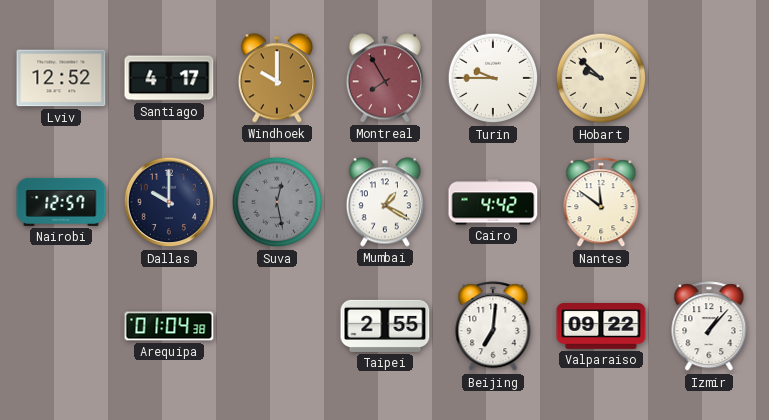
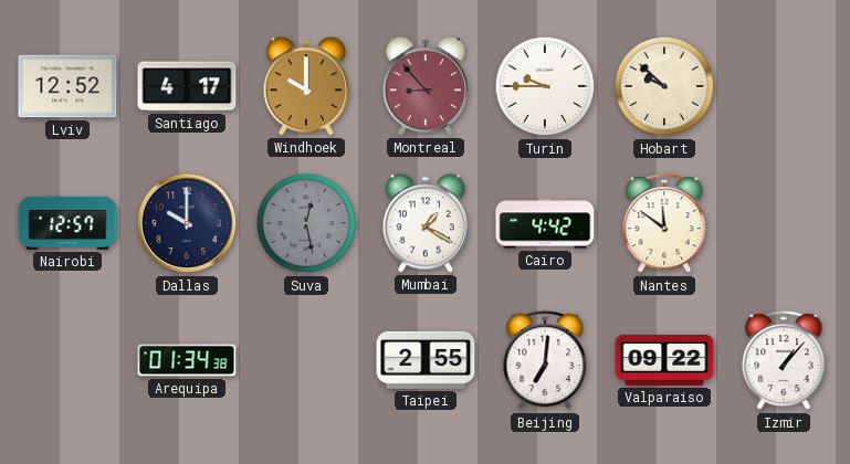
Montreal: 7:55 -> 8:53 (426, 86)
Arequipa: 01:04 -> 01:34 (187, 360)
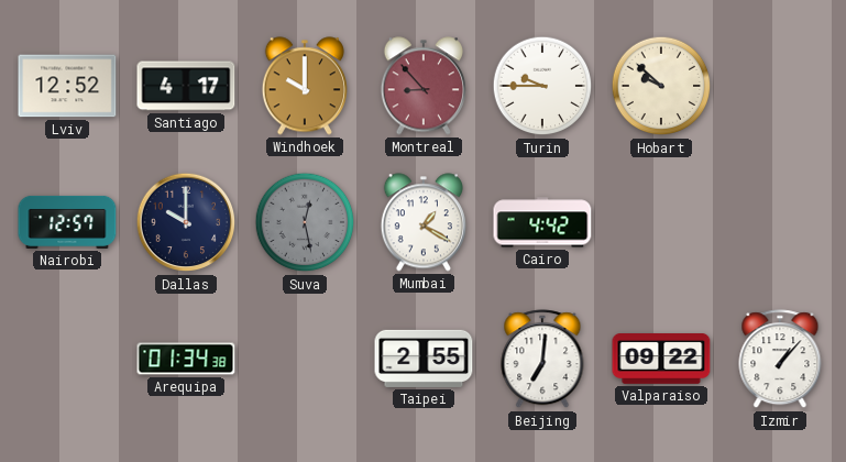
Nantes: 11:51 -> none (664, 224)
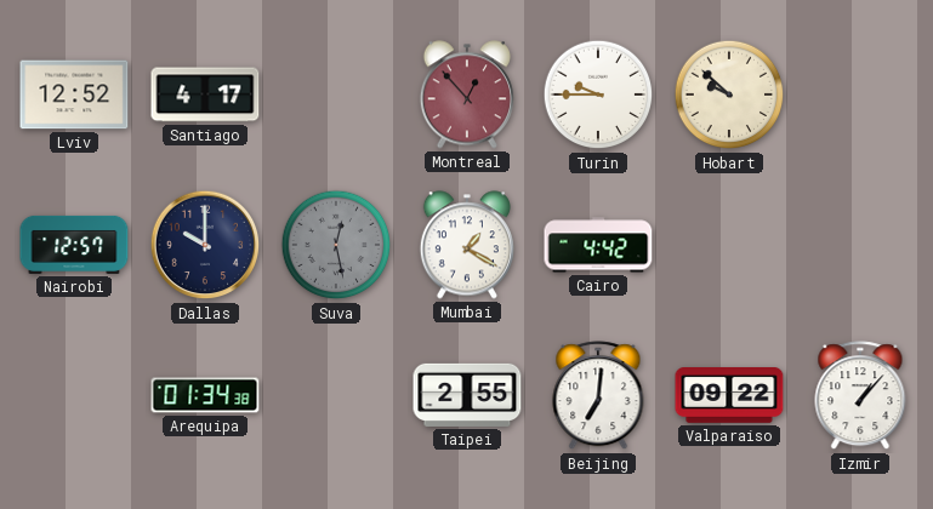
Windhoek: 10:00 -> none (305, 86)
Montreal: 8:53 -> 12:53 (467, 95)
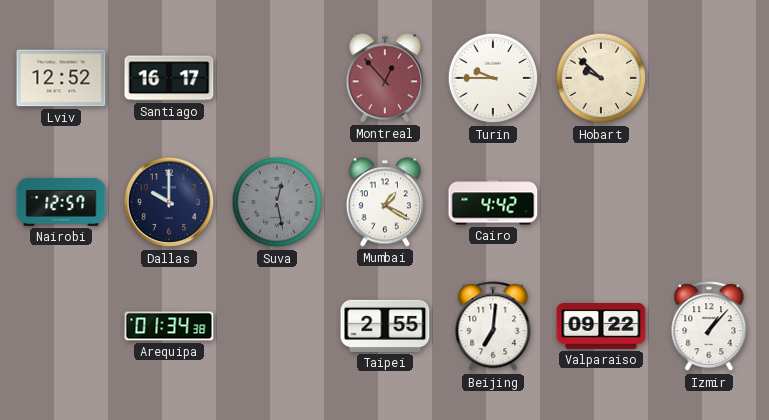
Santiago: 4:17 -> 16:17 (169, 78)
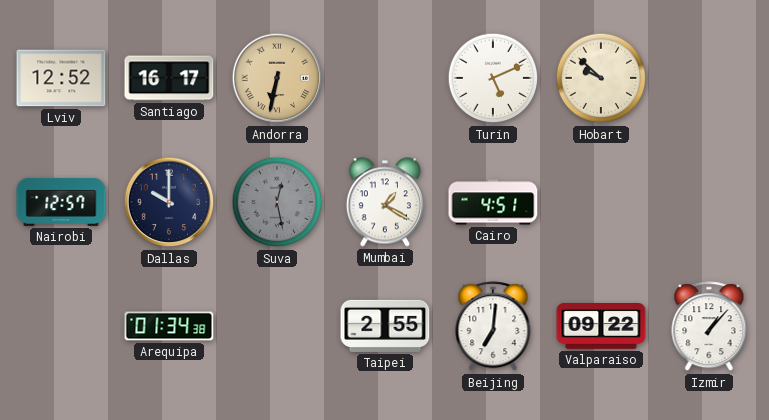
Andorra: none -> 6:32 (277, 78)
Montreal: 12:53 -> none (385, 78)
Turin: 9:45 -> 5:11 (493, 78)
Cairo: 4:42 -> 4:51 (493, 202)
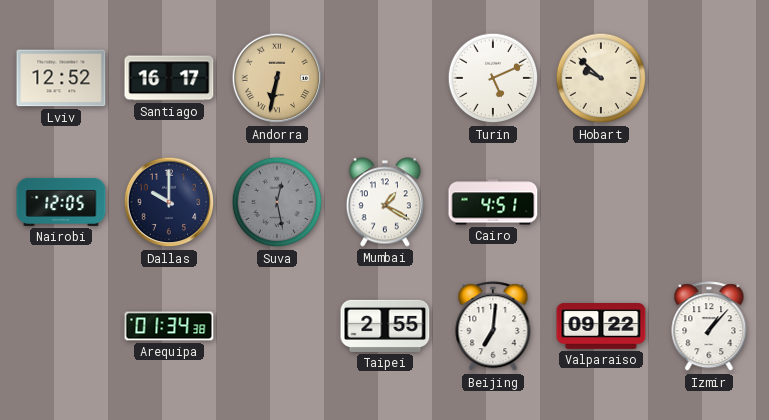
Nairobi: 12:57 -> 12:05 (61, 202)
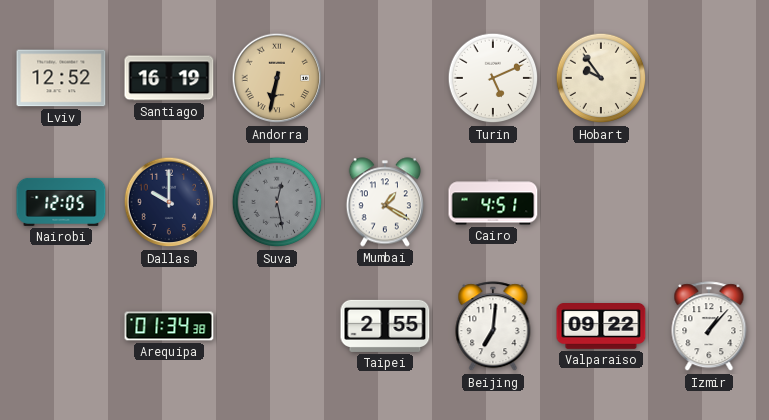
Santiago: 16:17 -> 16:19 (169, 78)
Hobart: 9:52 -> 9:54 (601, 78)
